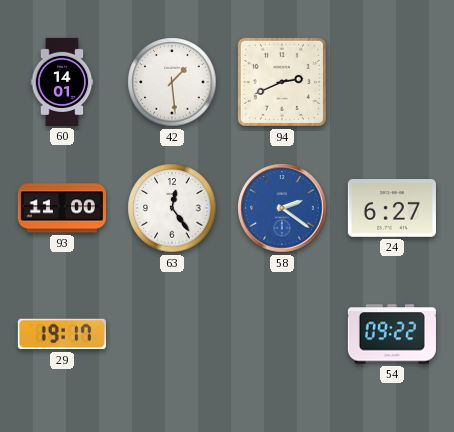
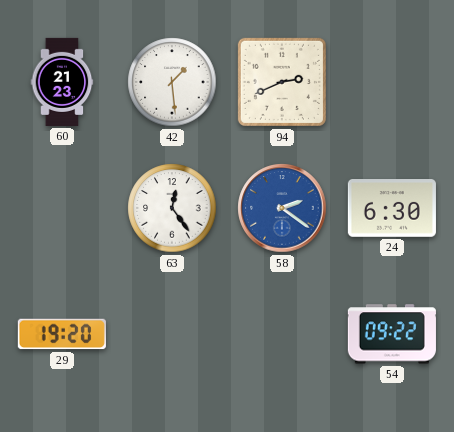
60: 14:01 -> 21:23 (62, 82)
93: 11:00 -> none (62, 208)
24: 6:27 -> 6:30 (392, 209)
29: 19:17 -> 19:20 (62, 334)
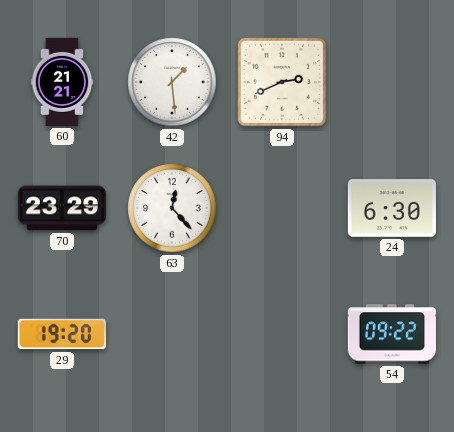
60: 21:23 -> 21:21 (62, 82)
70: none -> 23:29 (62, 208)
63: 12:24 -> 12:23 (172, 208)
58: 2:21 -> none (282, 208)
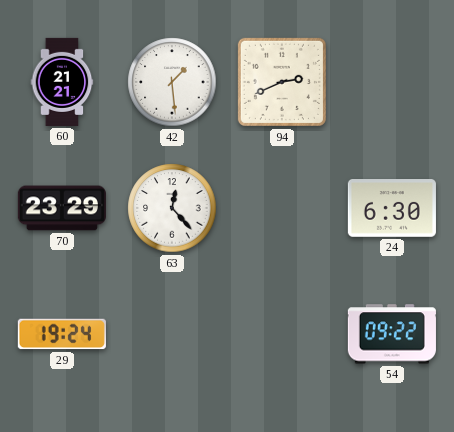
29: 19:20 -> 19:24 (62, 334)
